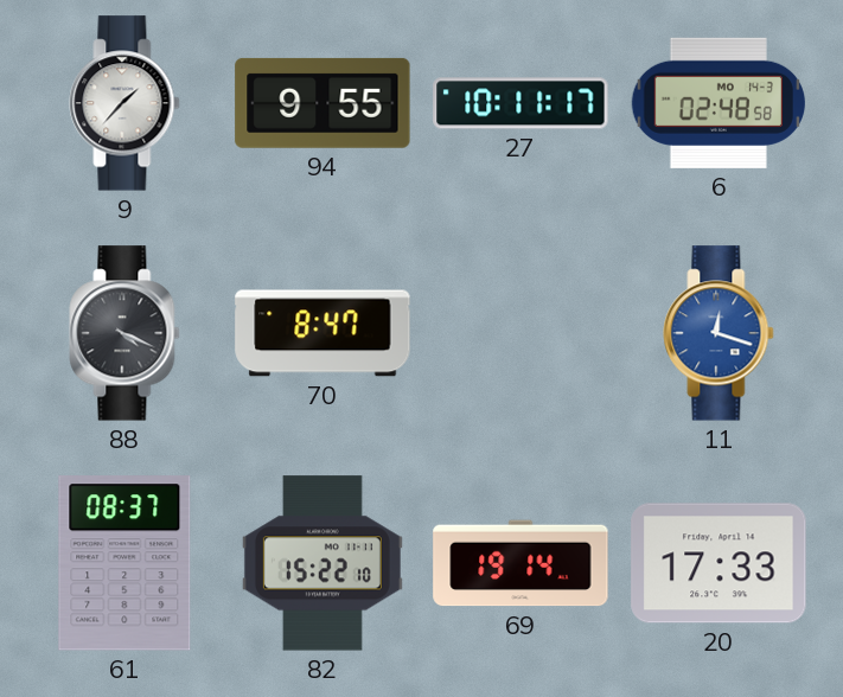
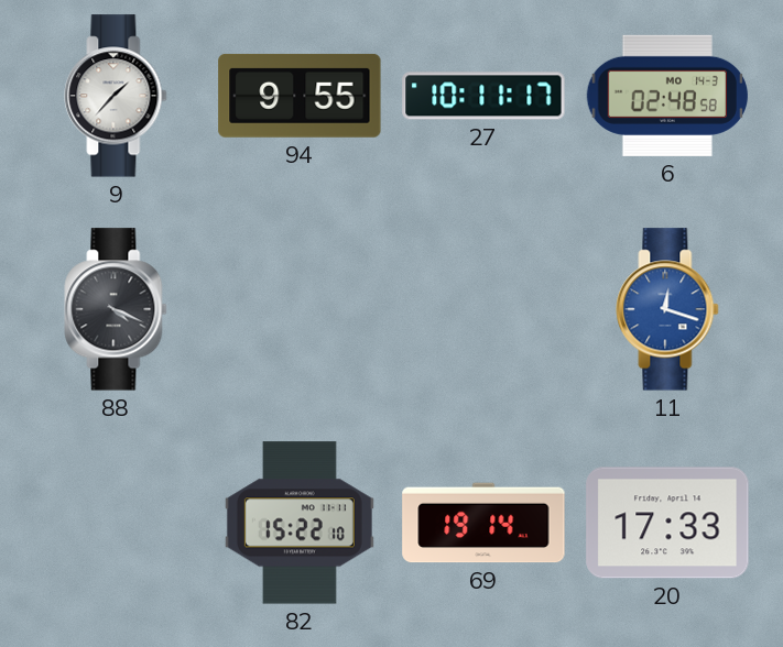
70: 8:47 -> none (322, 333)
61: 08:37 -> none (124, 563)
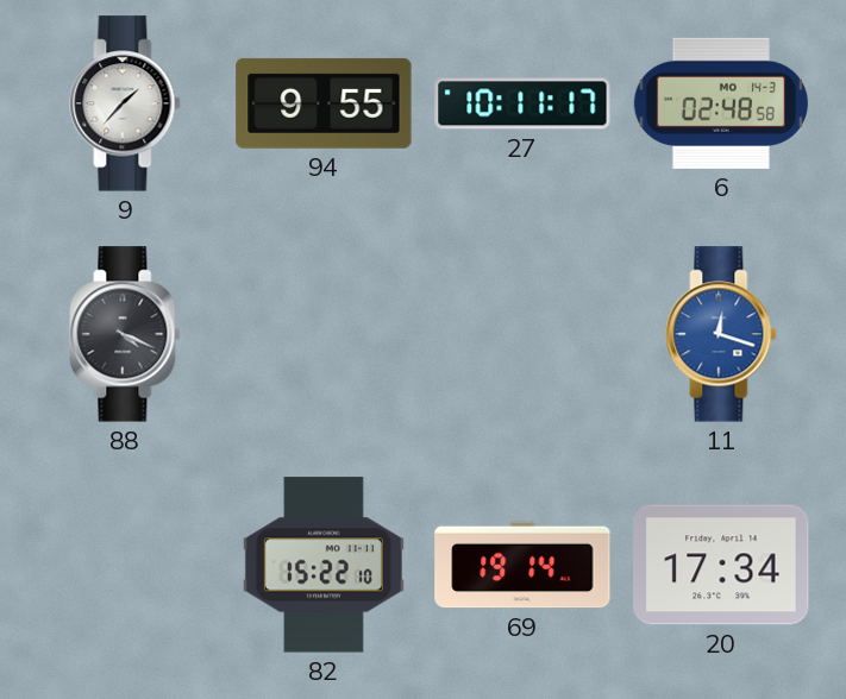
20: 17:33 -> 17:34 (721, 565)
